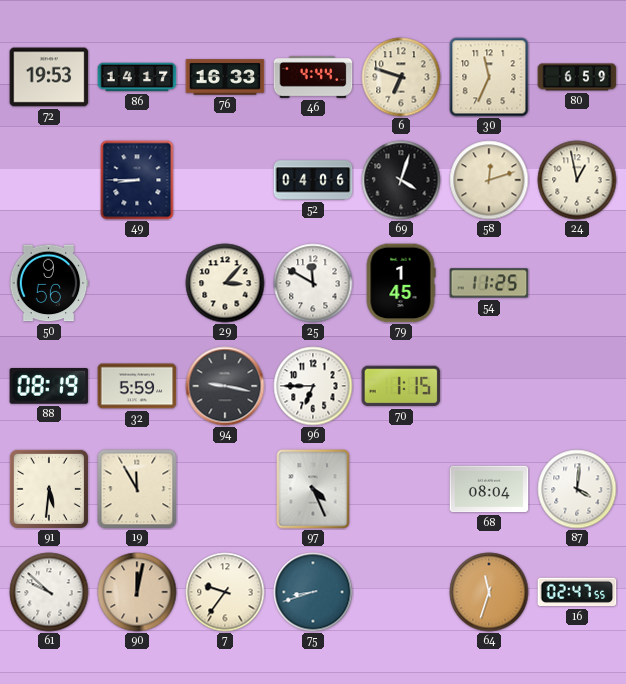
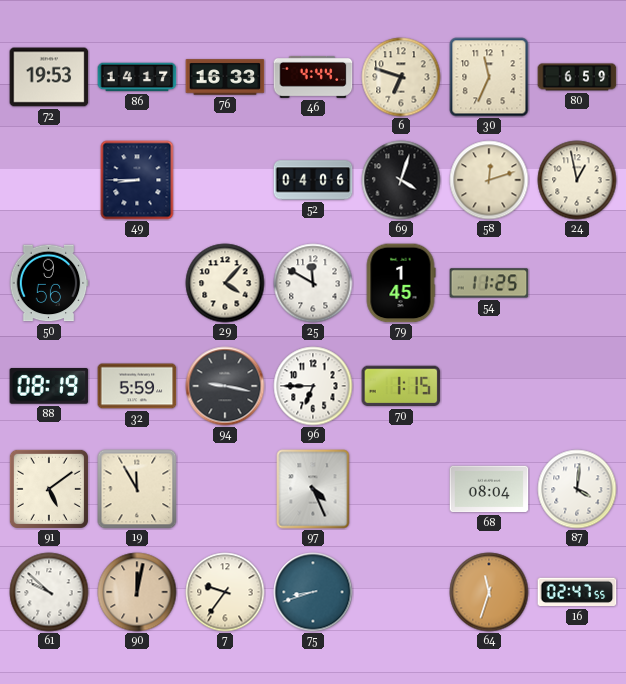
29: 3:07 -> 4:07 (225, 283)
91: 5:31 -> 5:09 (49, 489)
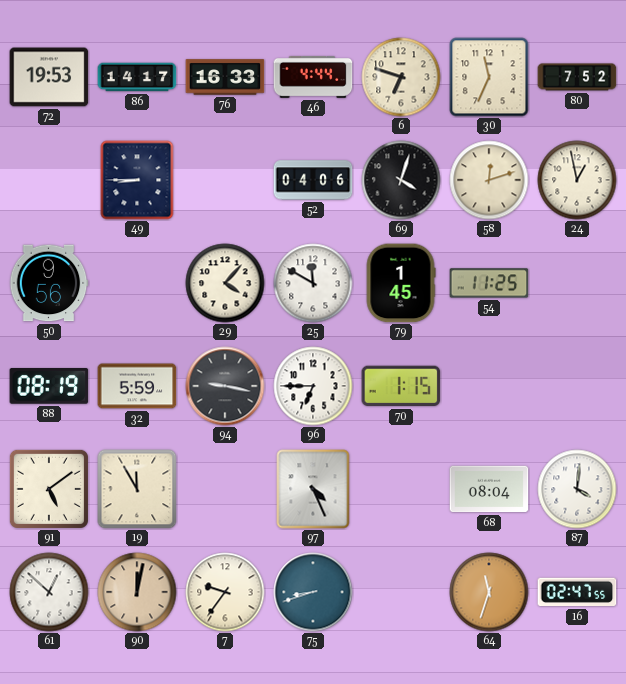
80: 6:59 -> 7:52 (577, 77)
61: 9:52 -> 12:52 (49, 592)
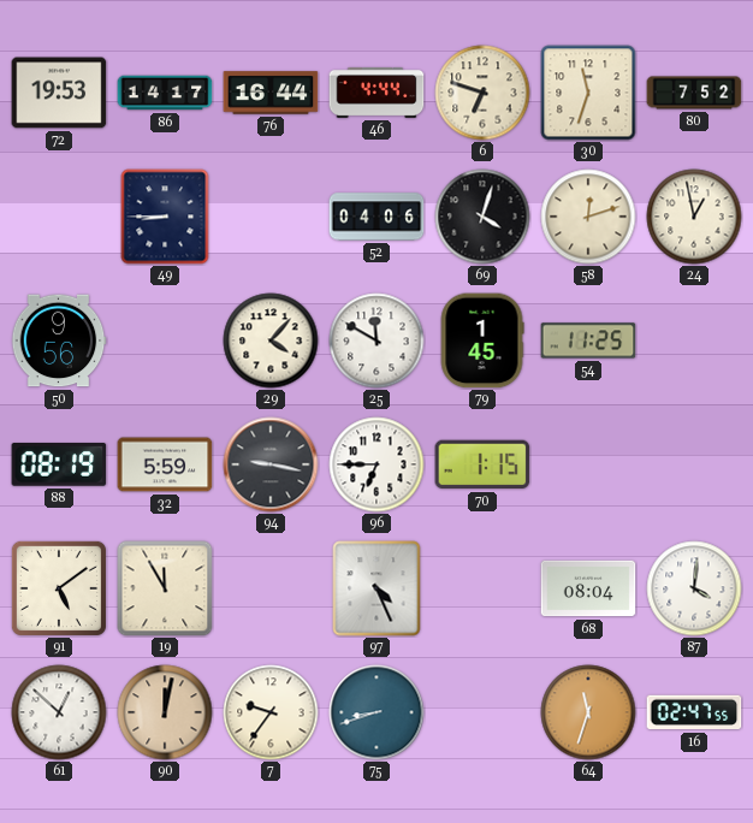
76: 16:33 -> 16:44 (271, 93)
30: 11:34 -> 11:33 (588, 93)
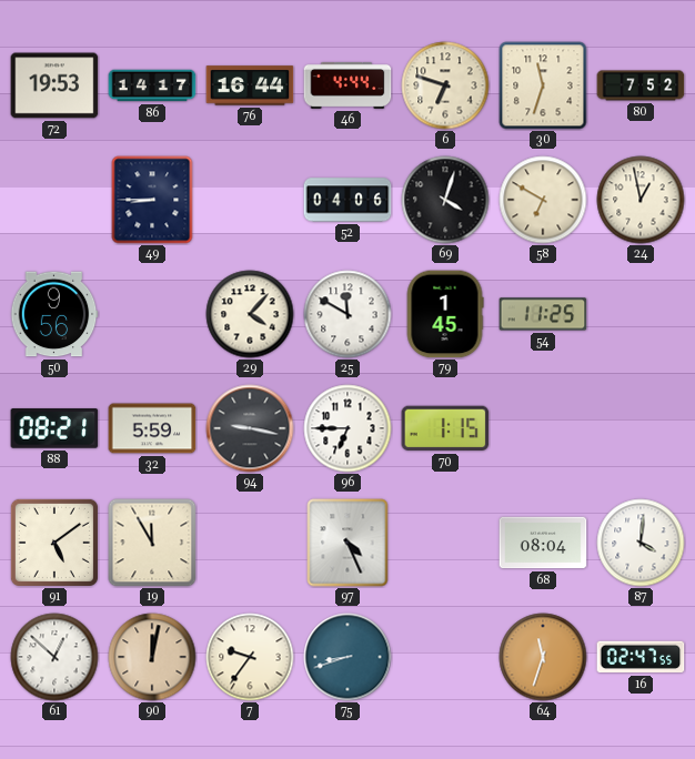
58: 12:12 -> 6:50 (543, 200)
88: 08:19 -> 08:21 (54, 429)
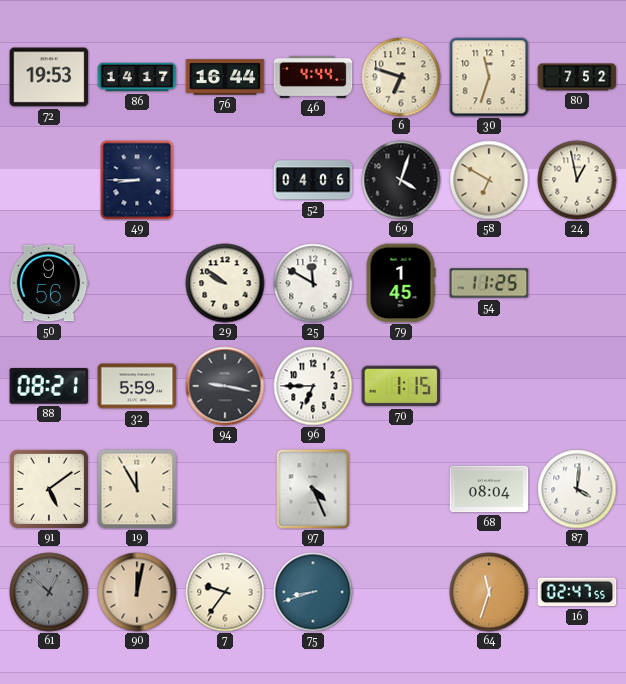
29: 4:07 -> 9:51 (225, 283)
61 dial: white -> grey (49, 592)
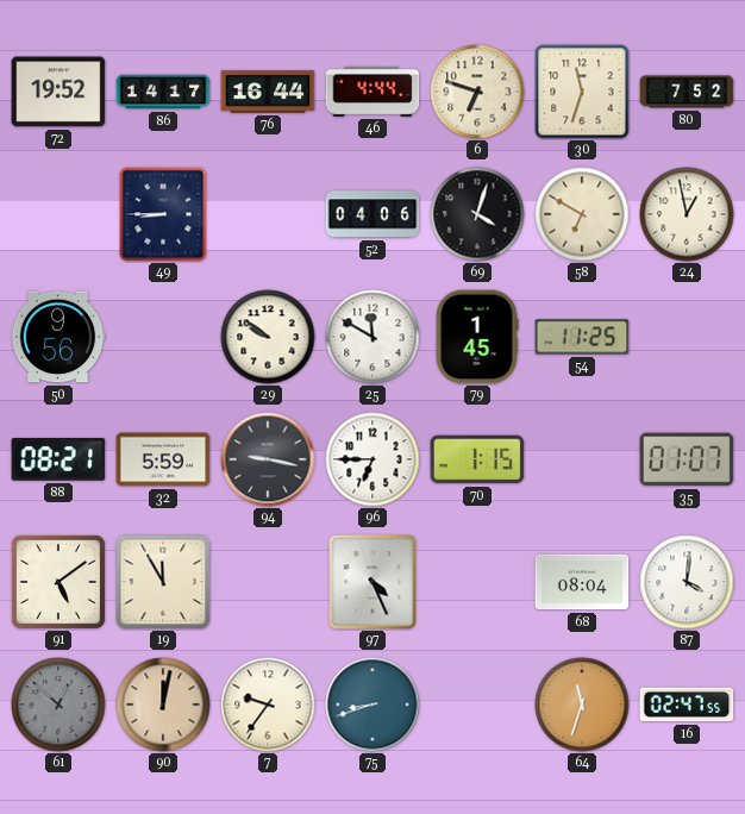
72: 19:53 -> 19:52 (58, 92)
35: none -> 01:07 (687, 459)
